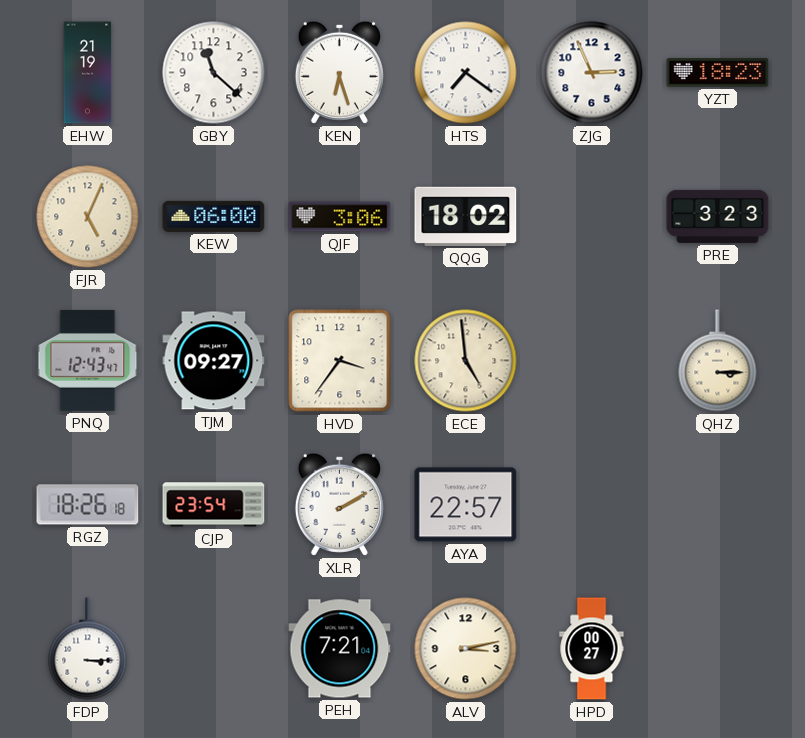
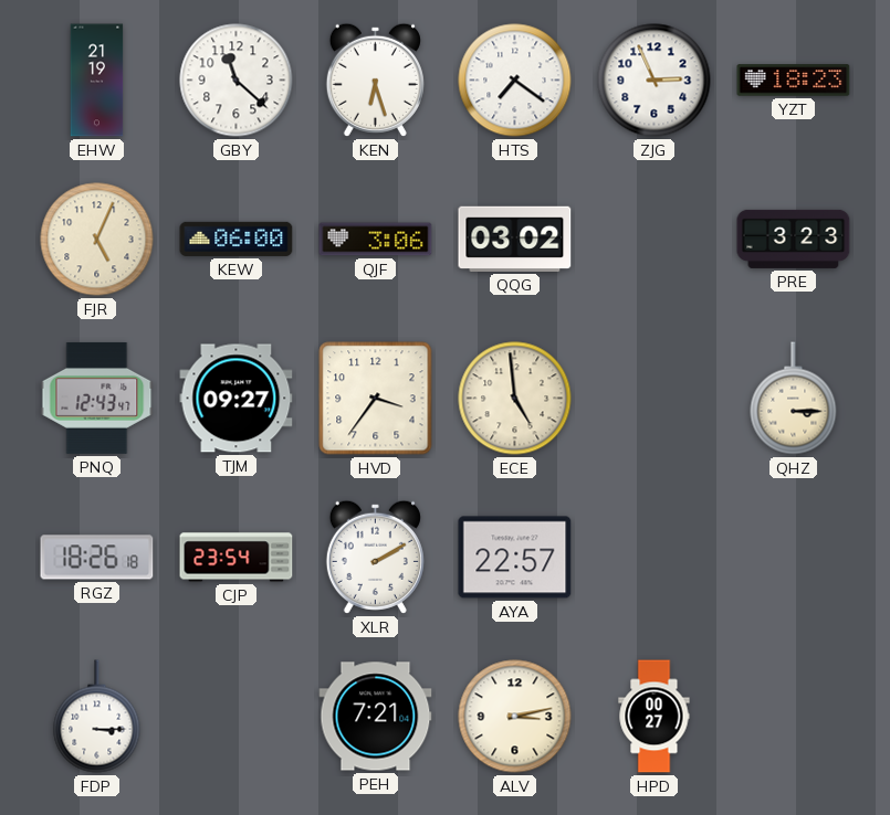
QQG: 18:02 -> 03:02 (515, 239)
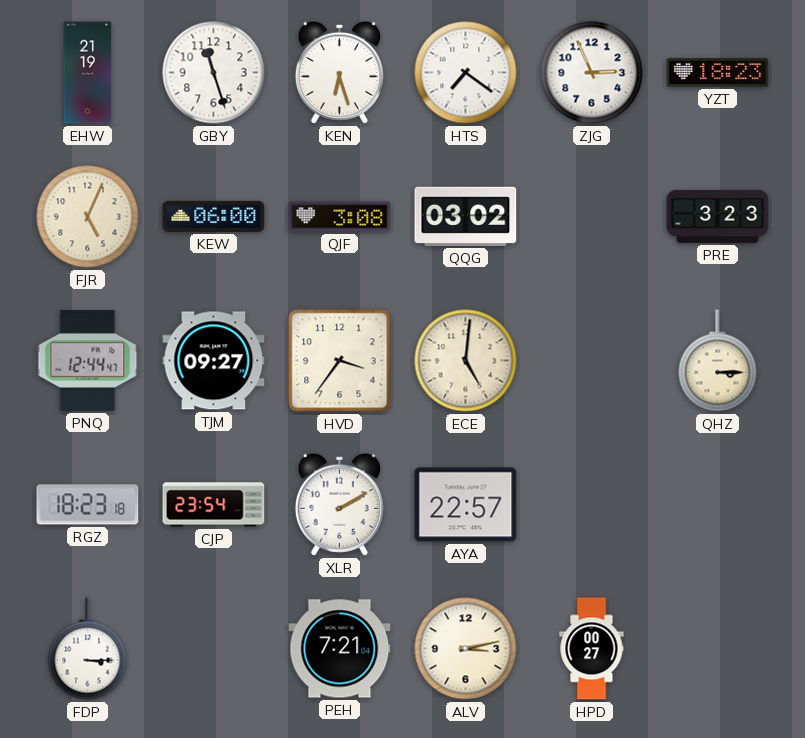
GBY: 11:22 -> 11:27 (214, 73)
QJF: 3:06 -> 3:08 (340, 217)
PNQ: 12:43 -> 12:44 (88, 360)
ECE: 4:59 -> 5:01 (466, 361)
RGZ: 18:26 -> 18:23 (88, 505)
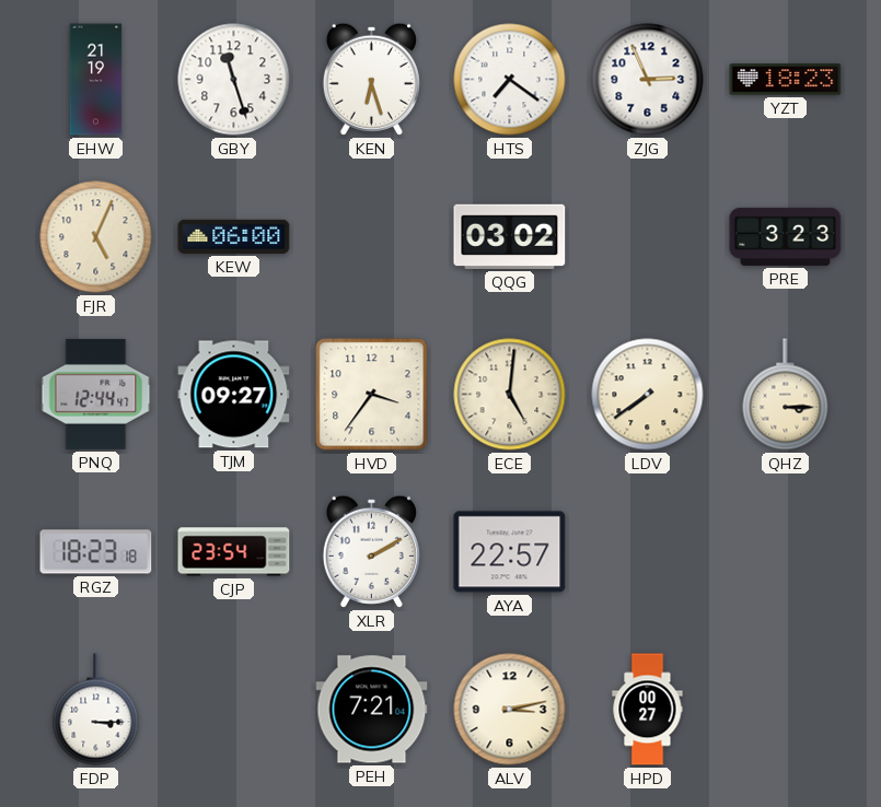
QJF: 3:08 -> none (340, 217)
LDV: none -> 7:39 (648, 395)
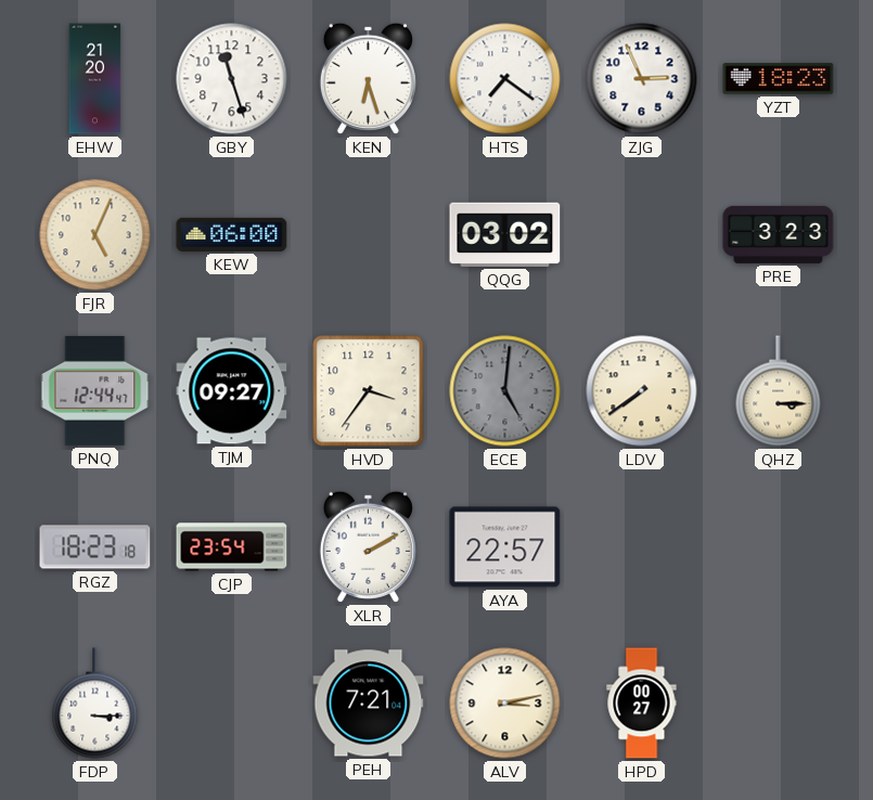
EHW: 21:19 -> 21:20 (95, 79)
ECE dial: cream -> grey (505, 391)
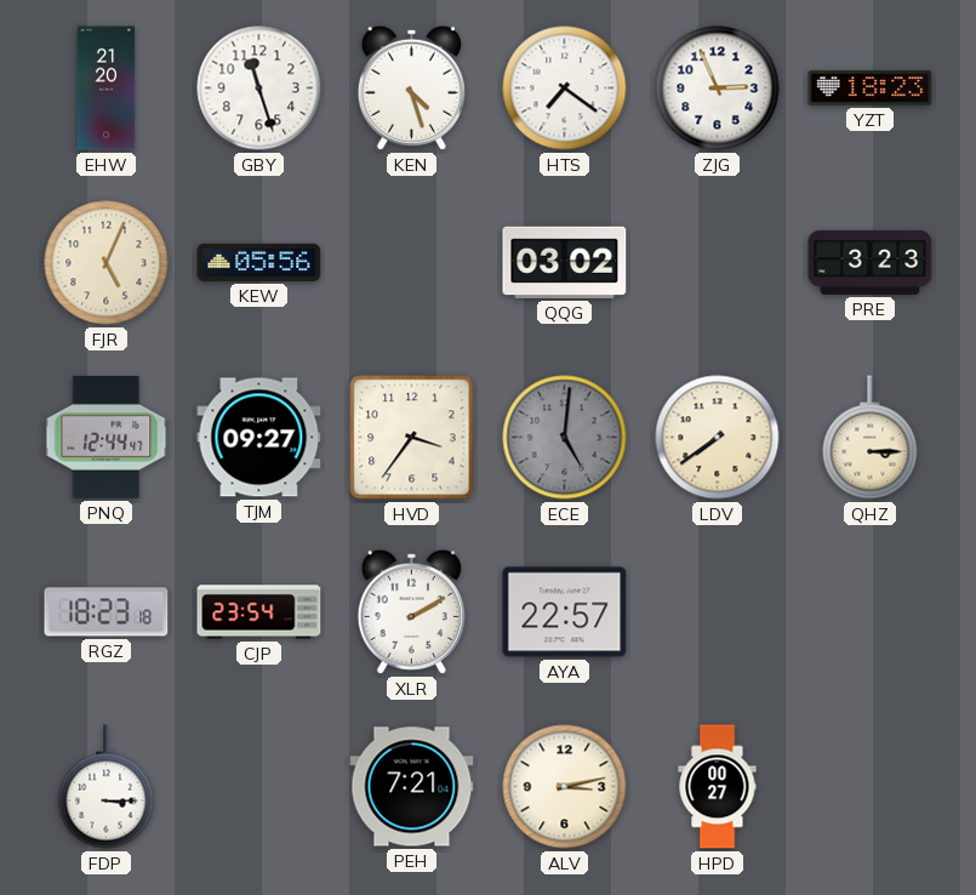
KEN: 6:27 -> 4:27 (411, 87)
KEW: 06:00 -> 05:56 (259, 262)
